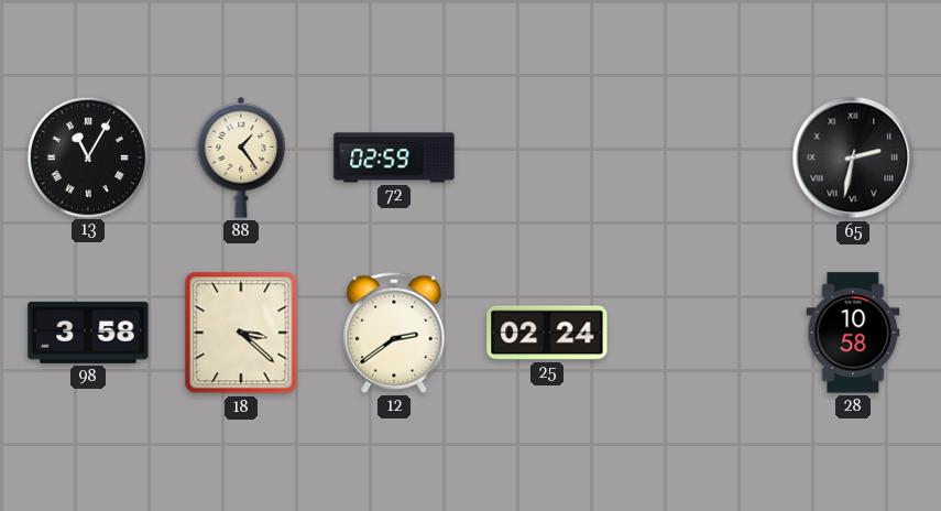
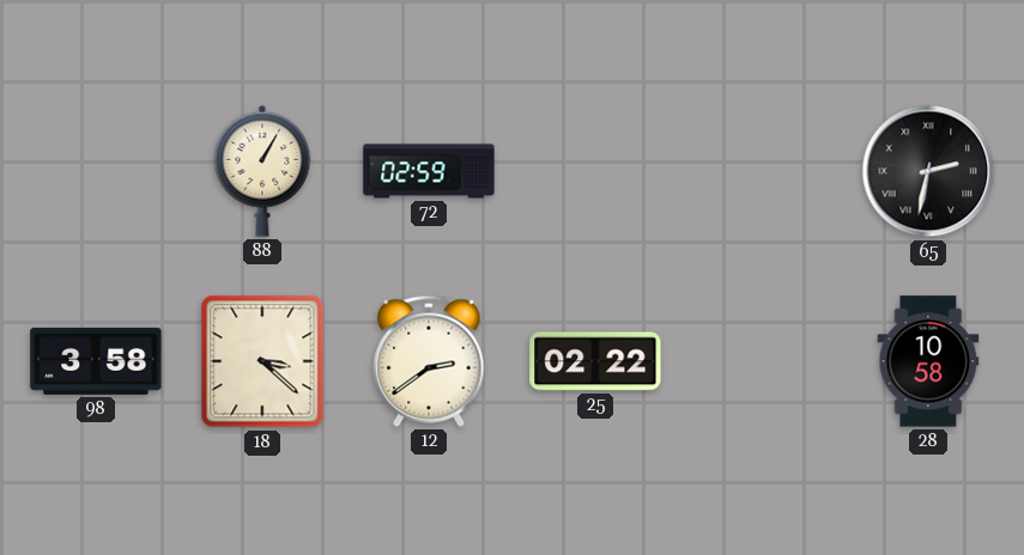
13: 11:05 -> none (87, 156)
88: 1:24 -> 1:05 (262, 171)
25: 02:24 -> 02:22 (595, 361)
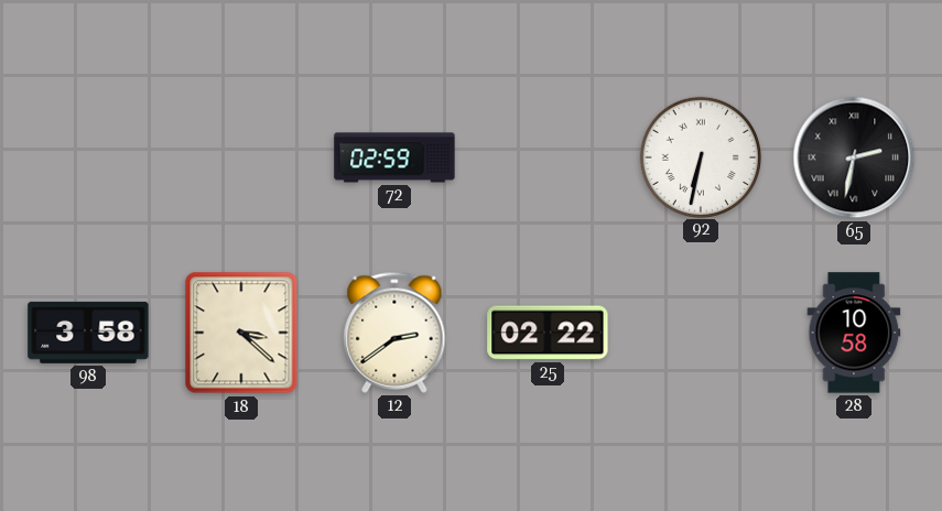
88: 1:05 -> none (262, 171)
92: none -> 6:32 (700, 156)
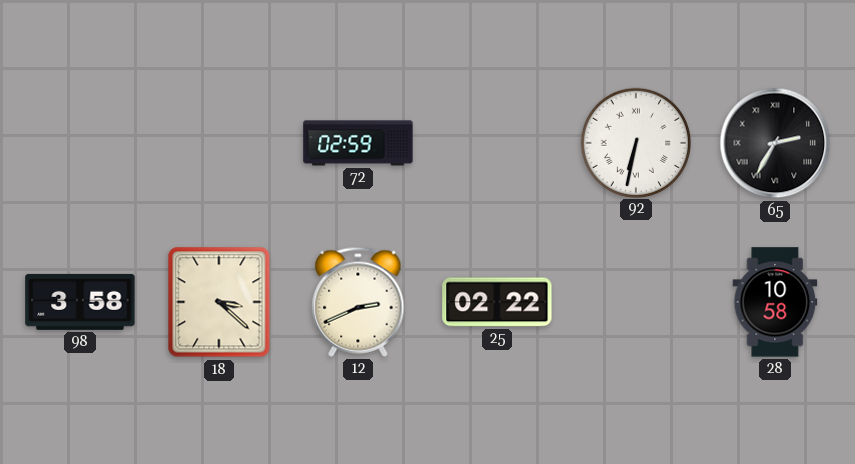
65: 2:32 -> 2:35 (775, 143)
12: 2:39 -> 2:41 (358, 302)
